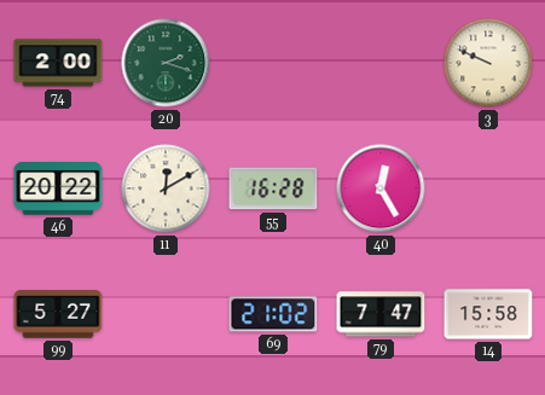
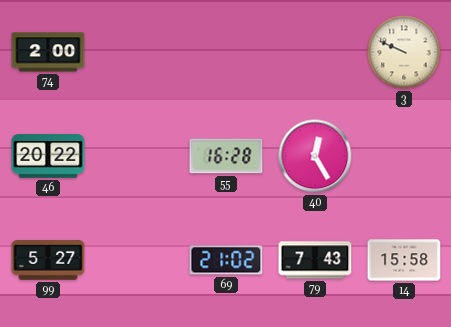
20: 2:18 -> none (166, 63)
11: 12:10 -> none (166, 188)
79: 7:47 -> 7:43 (315, 260)
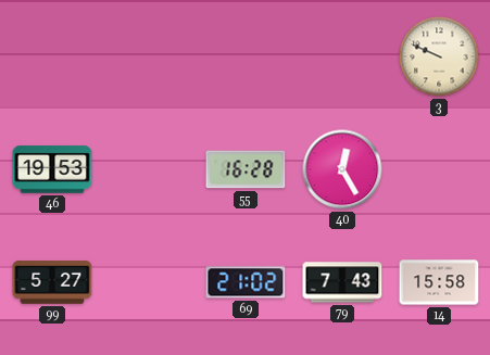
74: 2:00 -> none (48, 52)
46: 20:22 -> 19:53 (52, 169)
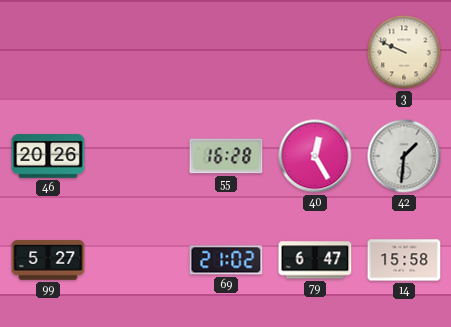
46: 19:53 -> 20:26 (48, 156)
42: none -> 1:31 (404, 156)
79: 7:43 -> 6:47 (315, 260)
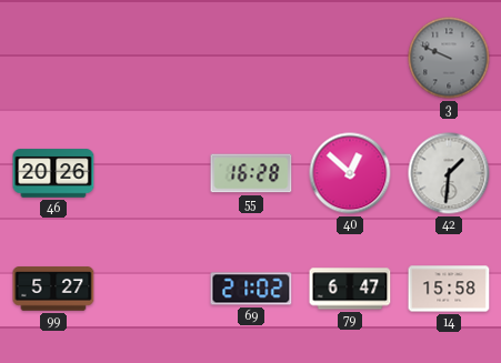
3 dial: cream -> grey (449, 58)
40: 12:25 -> 12:52 (350, 173)
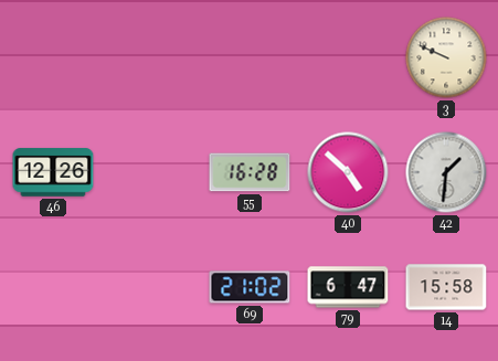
3 dial: grey -> cream (446, 57)
46: 20:26 -> 12:26 (53, 172)
40: 12:52 -> 4:52 (348, 172)
99: 5:27 -> none (53, 289)
